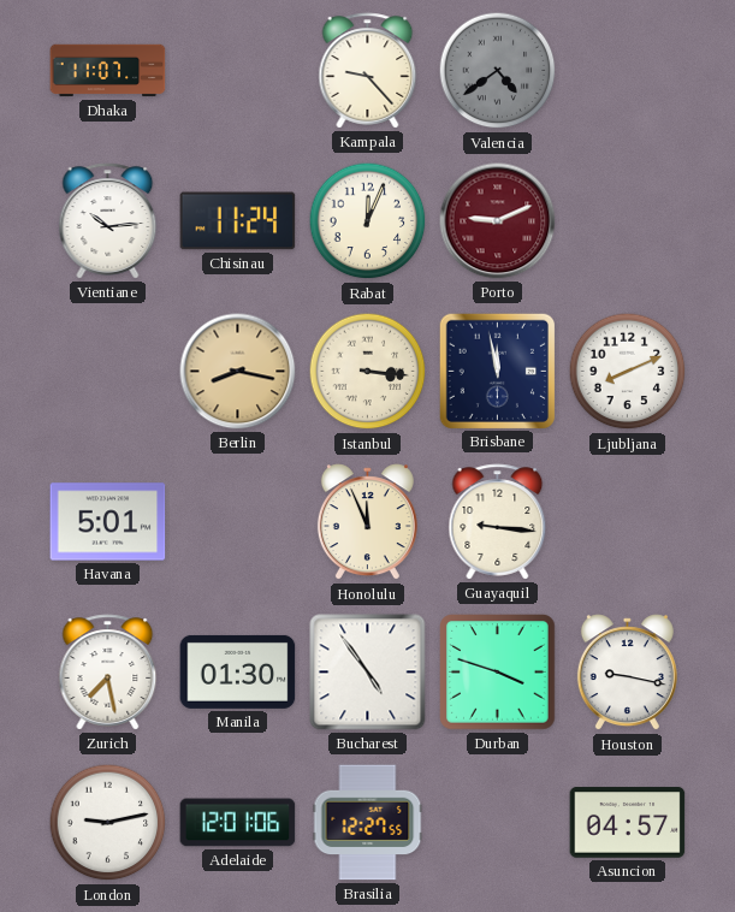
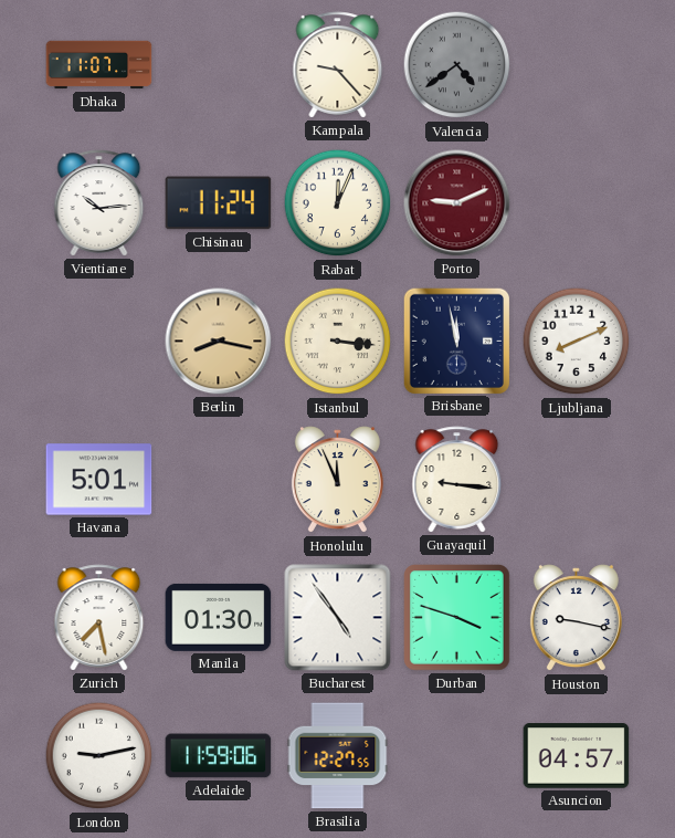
Adelaide: 12:01 -> 11:59 (219, 756)
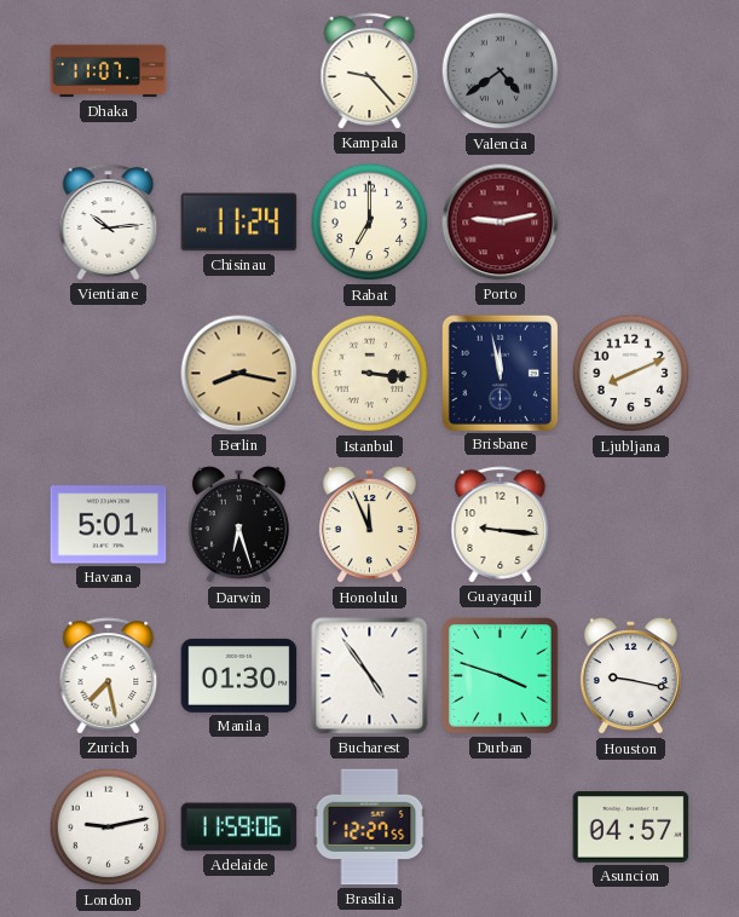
Rabat: 12:04 -> 7:00 (370, 223)
Porto: 9:11 -> 9:13 (501, 223)
Darwin: none -> 6:27 (238, 525)
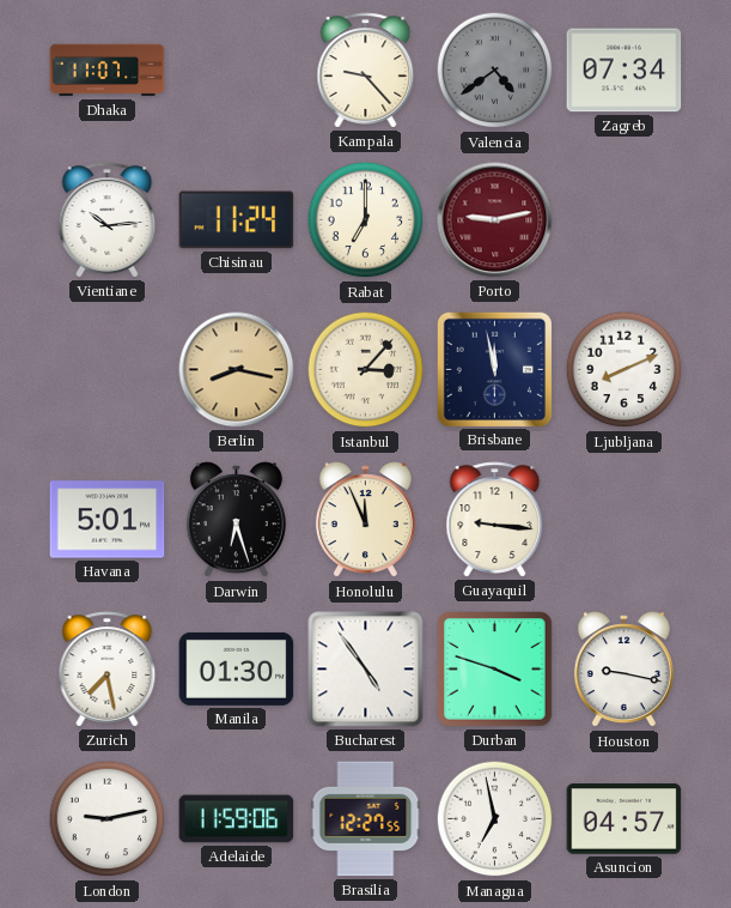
Zagreb: none -> 07:34 (625, 71)
Istanbul: 3:16 -> 3:07 (366, 370)
Managua: none -> 6:58 (495, 819)
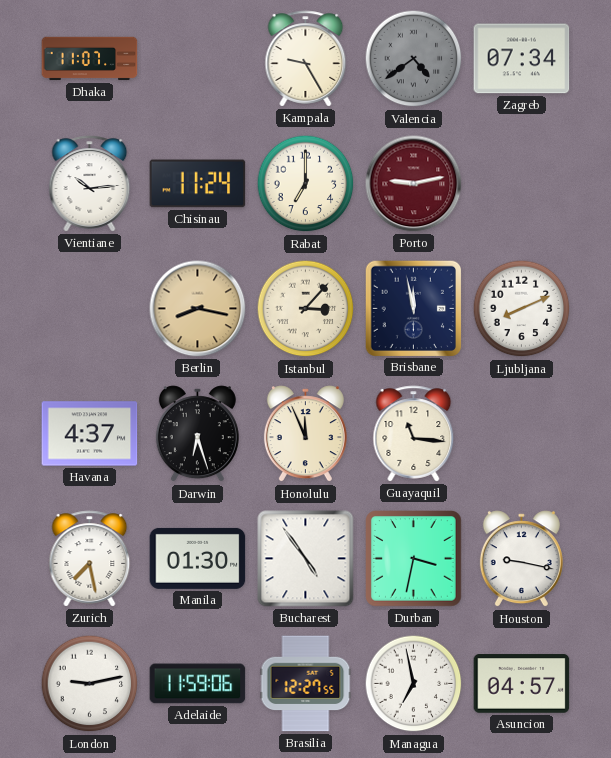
Kampala: 9:23 -> 9:25 (306, 59)
Havana: 5:01 -> 4:37 (90, 434)
Guayaquil: 9:16 -> 11:16 (414, 434)
Durban: 3:48 -> 3:32 (414, 559)
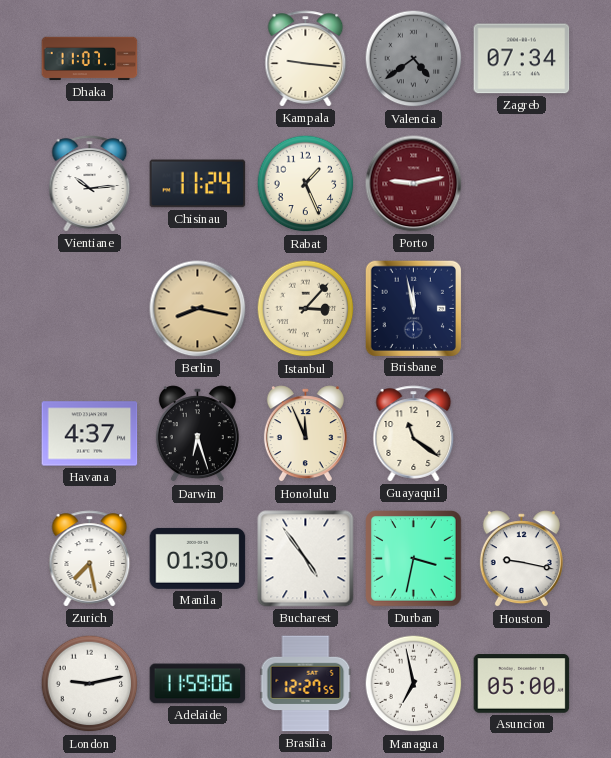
Kampala: 9:25 -> 9:16 (306, 59)
Rabat: 7:00 -> 1:26 (306, 184)
Ljubljana: 8:11 -> none (522, 309)
Guayaquil: 11:16 -> 11:21 (414, 434)
Asuncion: 04:57 -> 05:00 (522, 684)
